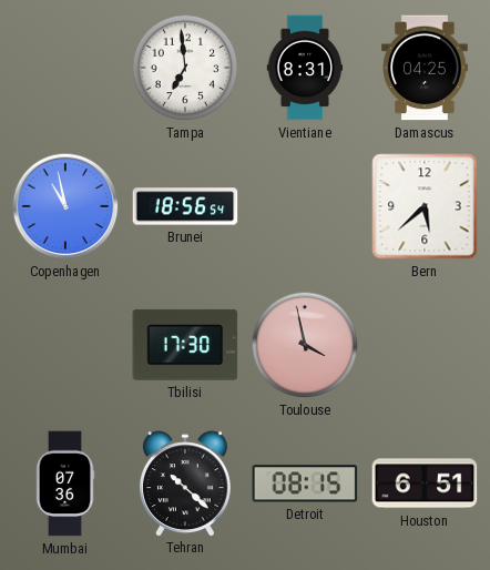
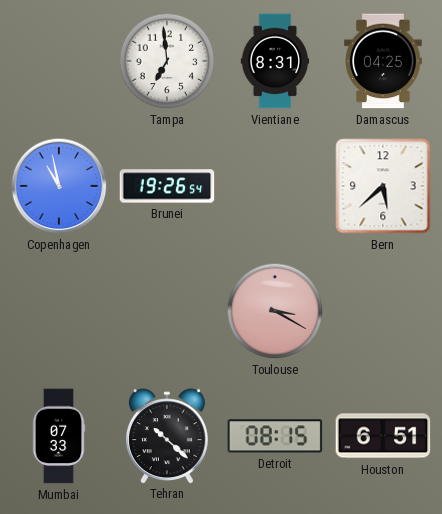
Brunei: 18:56 -> 19:26 (167, 186)
Tbilisi: 17:30 -> none (185, 345)
Toulouse: 3:58 -> 3:20 (275, 311)
Mumbai: 07:36 -> 07:33 (59, 436)
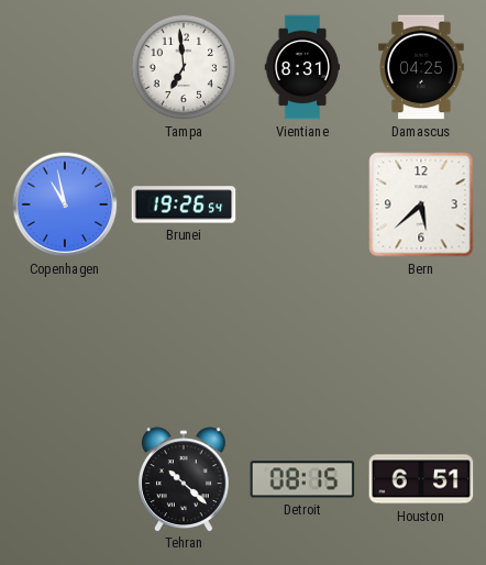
Toulouse: 3:20 -> none (275, 311)
Mumbai: 07:33 -> none (59, 436)
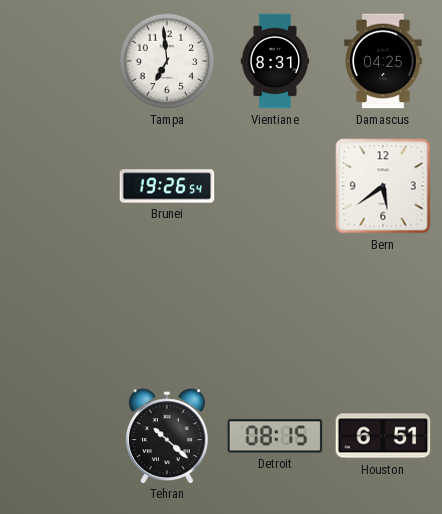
Copenhagen: 10:58 -> none (65, 204)
Bern: 5:38 -> 5:39 (383, 186)
